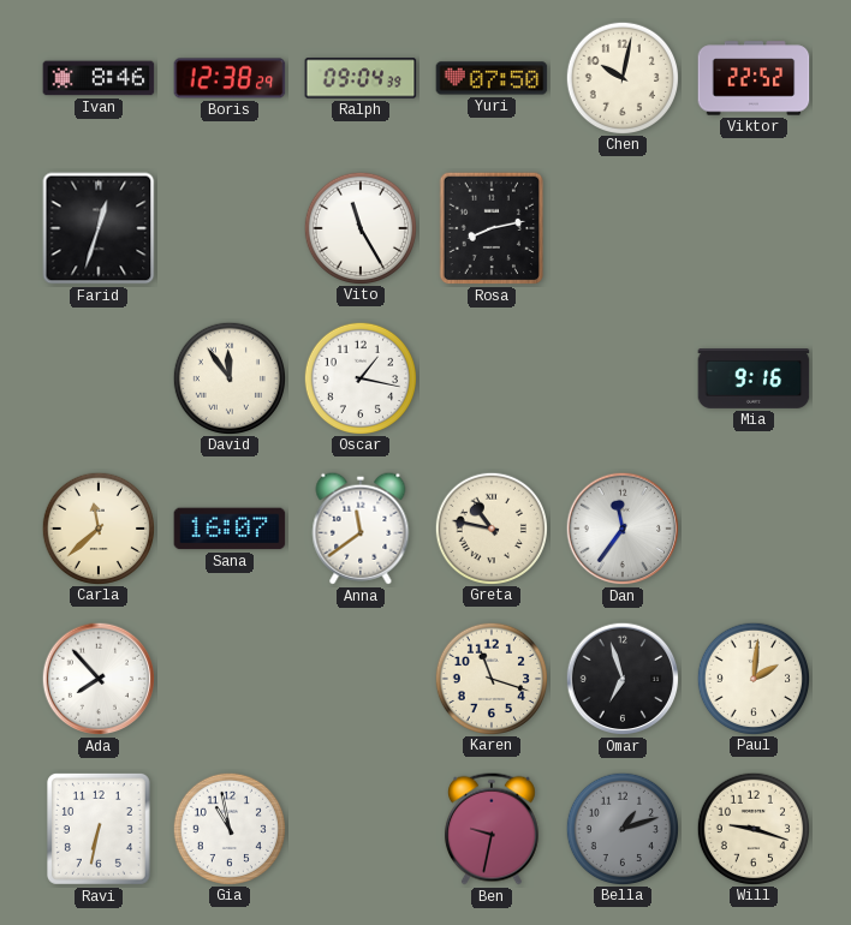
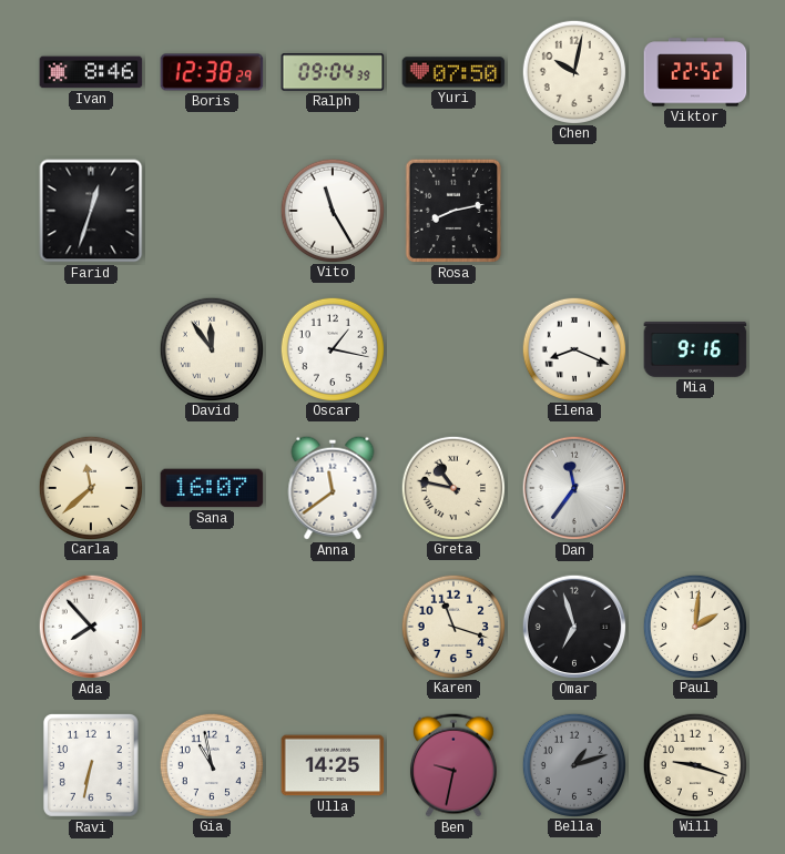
Elena: none -> 8:19 (573, 348)
Ulla: none -> 14:25 (333, 765)
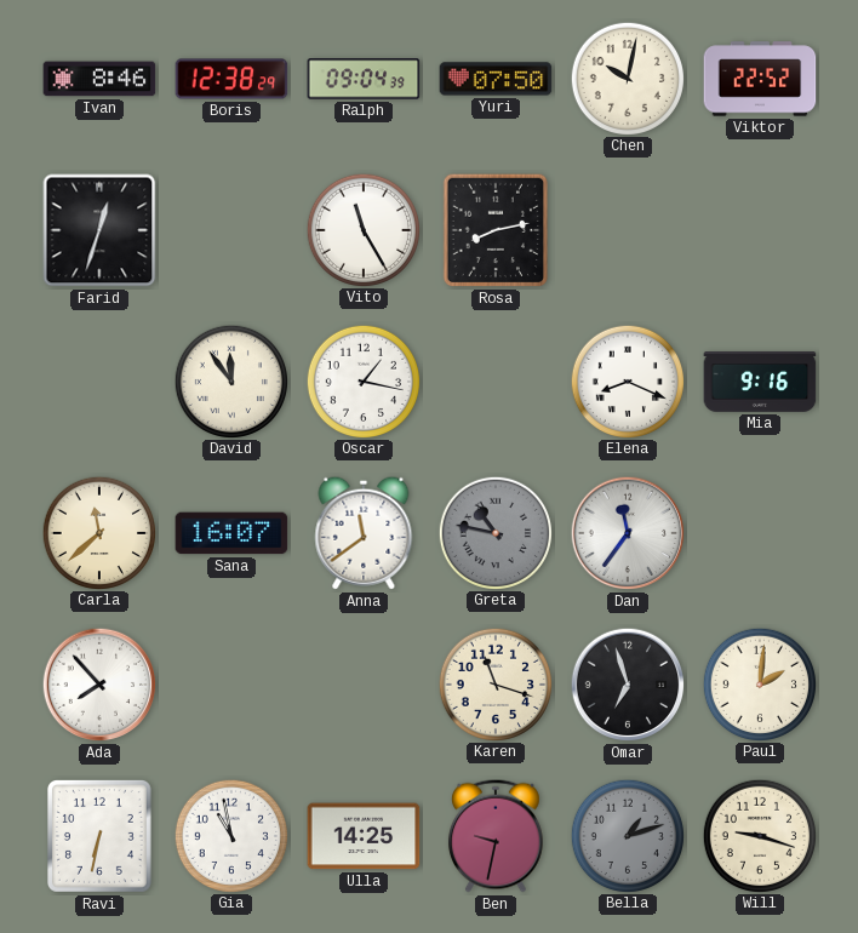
Greta dial: cream -> grey (494, 532)
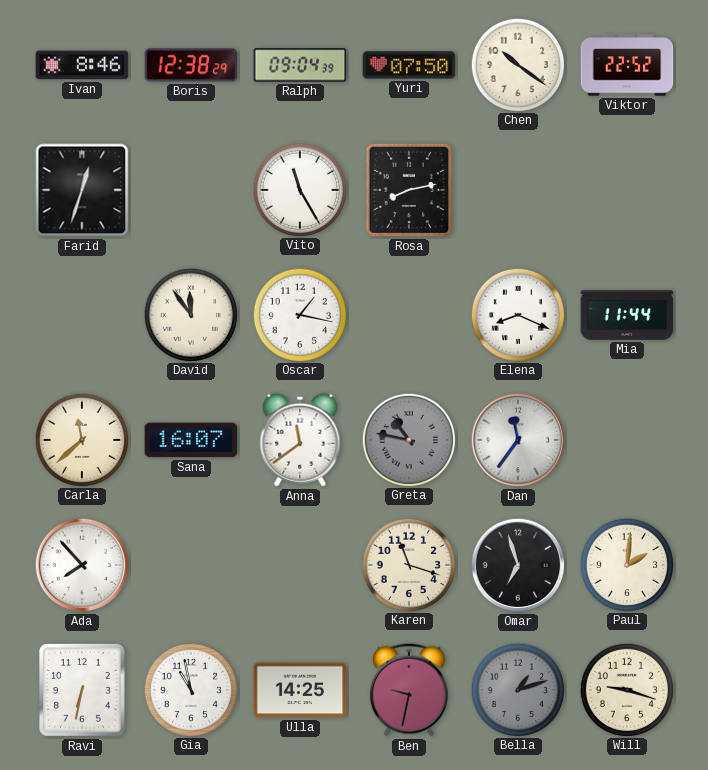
Chen: 10:02 -> 10:21 (517, 64)
Mia: 9:16 -> 11:44 (627, 315)
